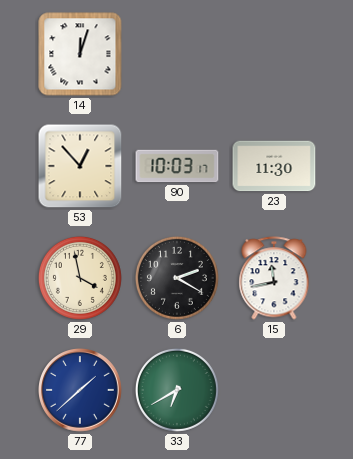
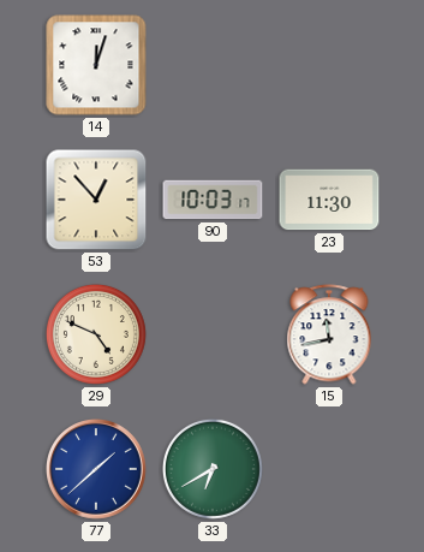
29: 3:58 -> 4:49 (96, 334)
6: 2:20 -> none (177, 278)
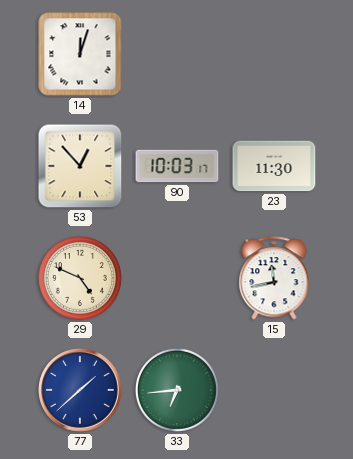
33: 6:40 -> 6:44 (177, 390)
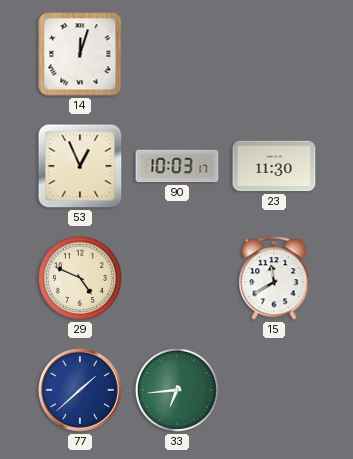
53: 12:53 -> 12:56 (80, 166)
15: 11:43 -> 11:40 (274, 278)
